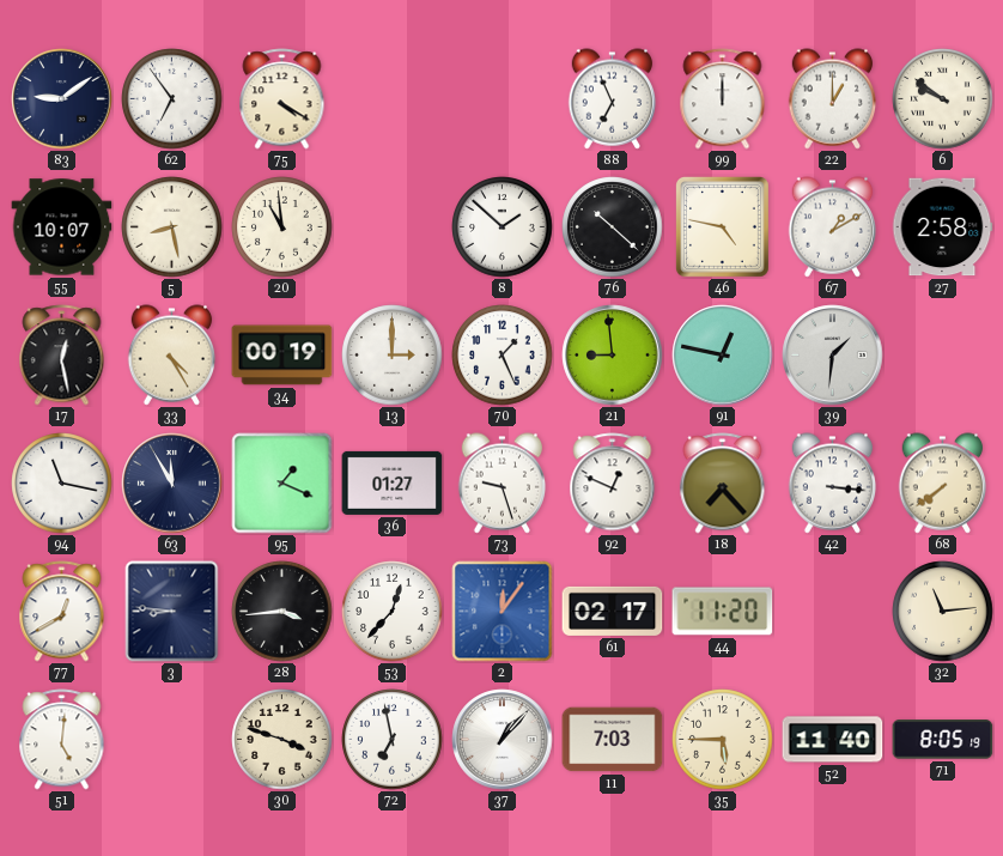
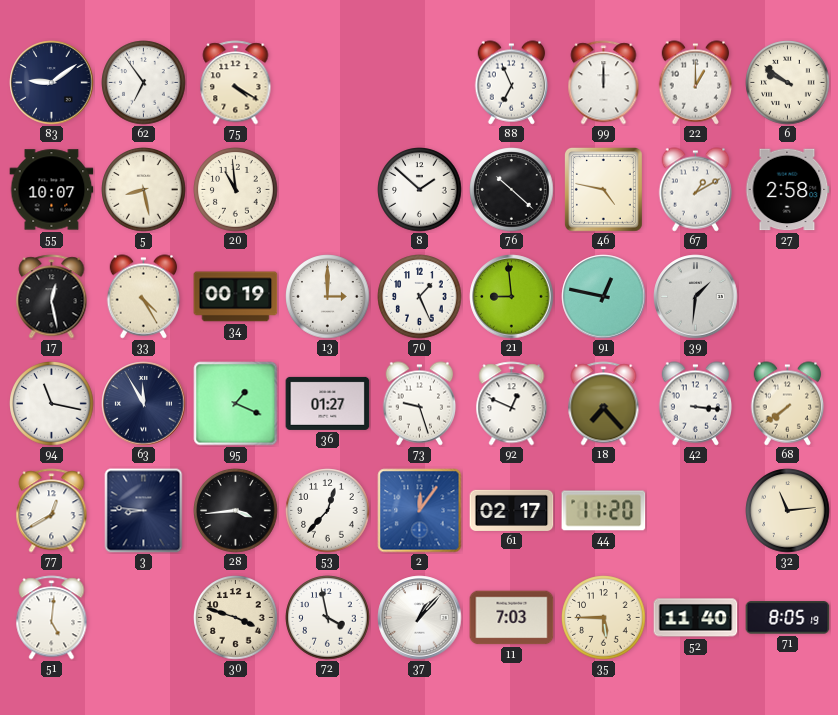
72: 6:58 -> 3:58 (328, 618)
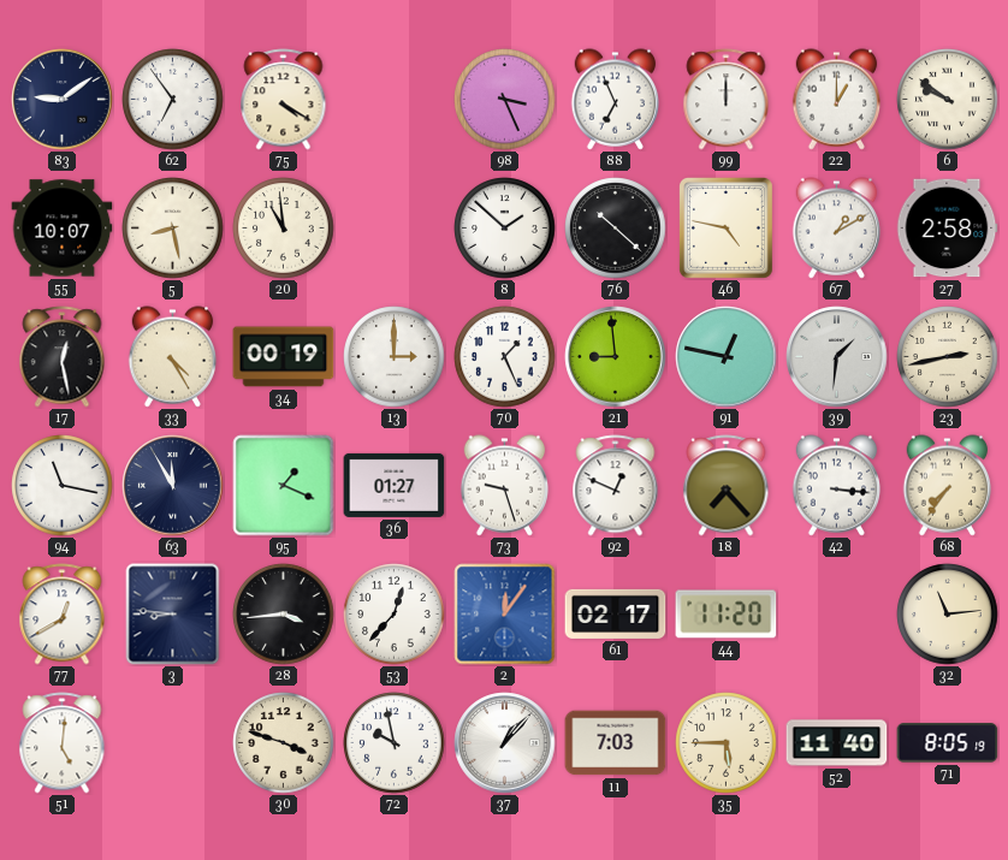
98: none -> 3:26 (505, 100)
23: none -> 2:43 (948, 357)
68: 7:39 -> 7:36 (948, 486)
72: 3:58 -> 9:58 (395, 743)
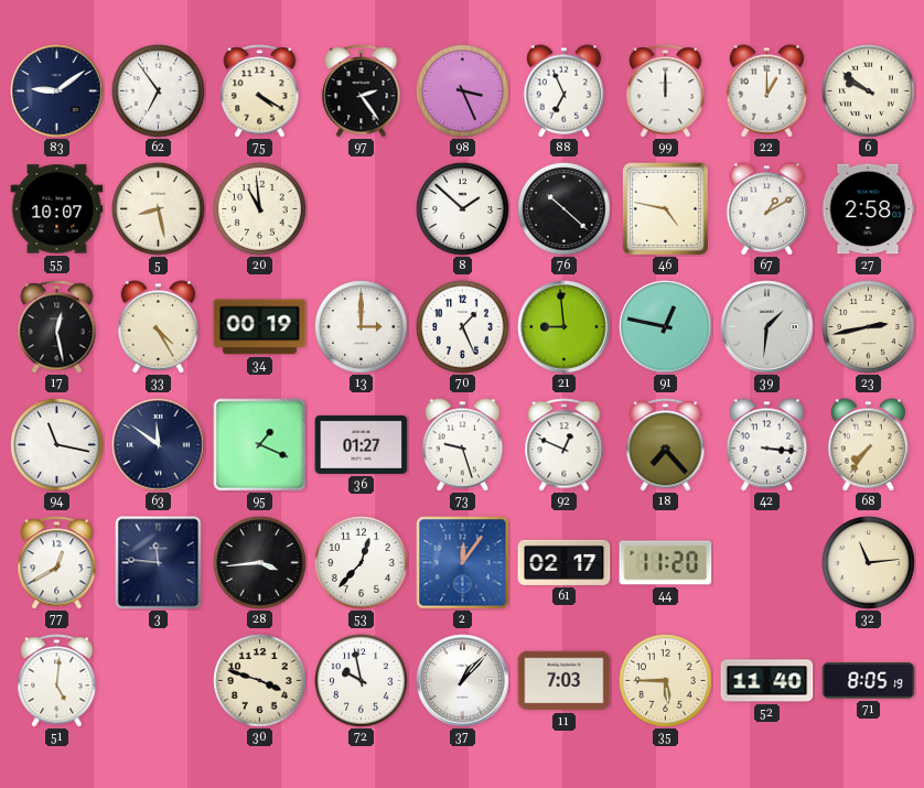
97: none -> 2:24 (362, 91)
63: 11:55 -> 11:51 (159, 445)
3: 8:46 -> 11:46 (159, 563)
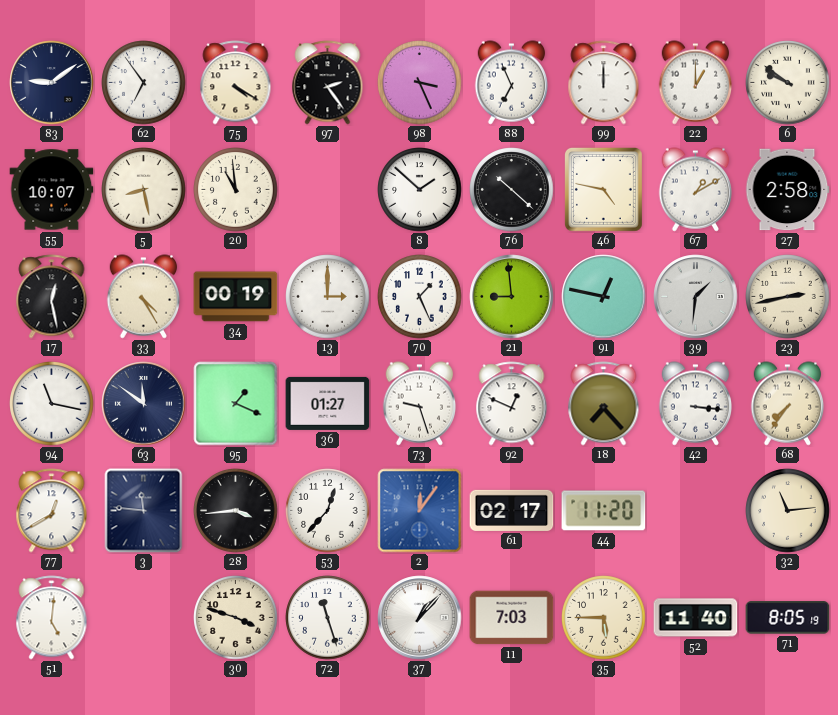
72: 9:58 -> 11:27 (328, 618)
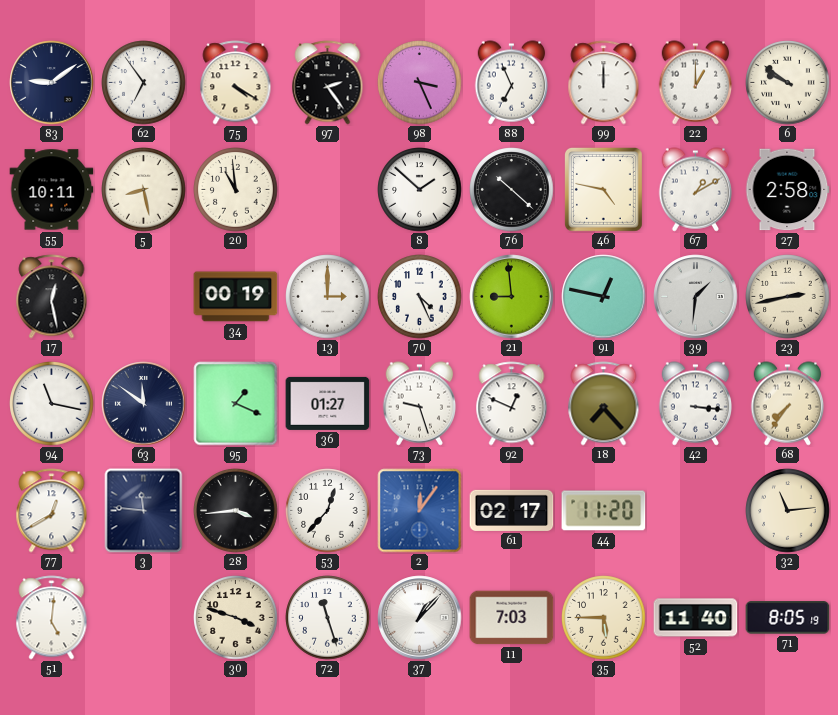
55: 10:07 -> 10:11 (52, 190)
33: 4:25 -> none (144, 297)
70: 1:26 -> 4:26 (420, 297)
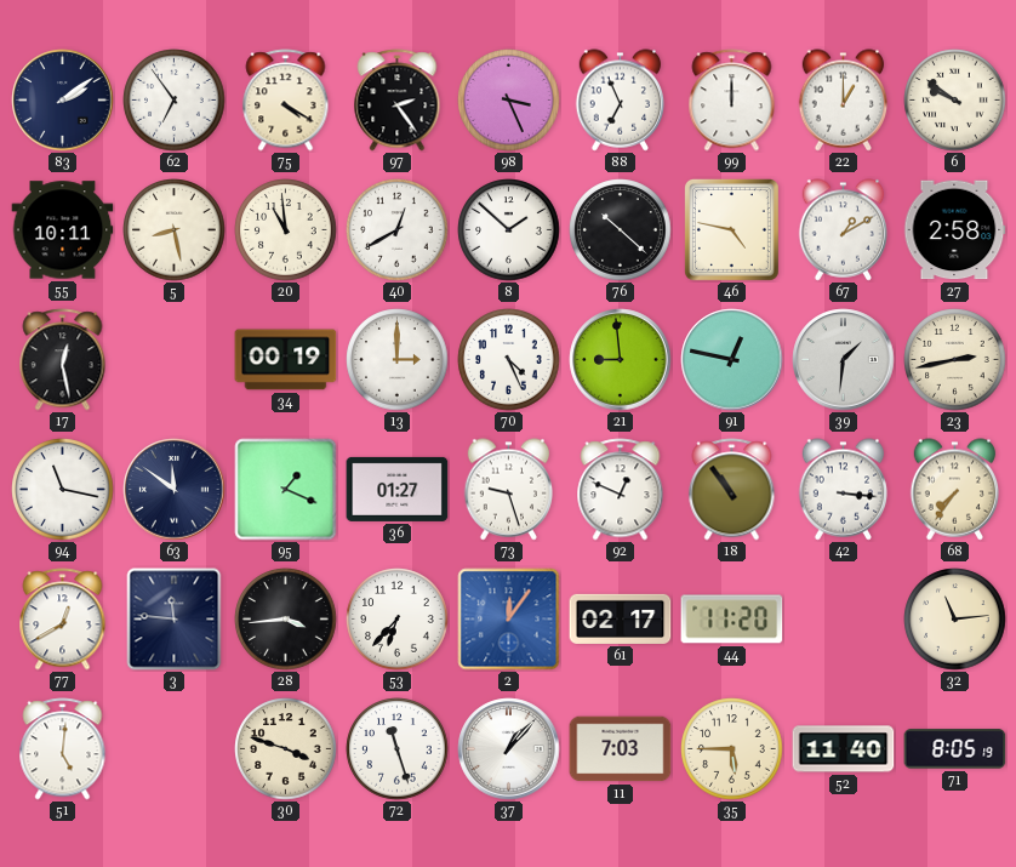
83: 9:09 -> 2:09 (63, 101)
40: none -> 12:40 (398, 230)
18: 7:23 -> 10:54 (732, 490)
53: 12:37 -> 6:37 (398, 620)
